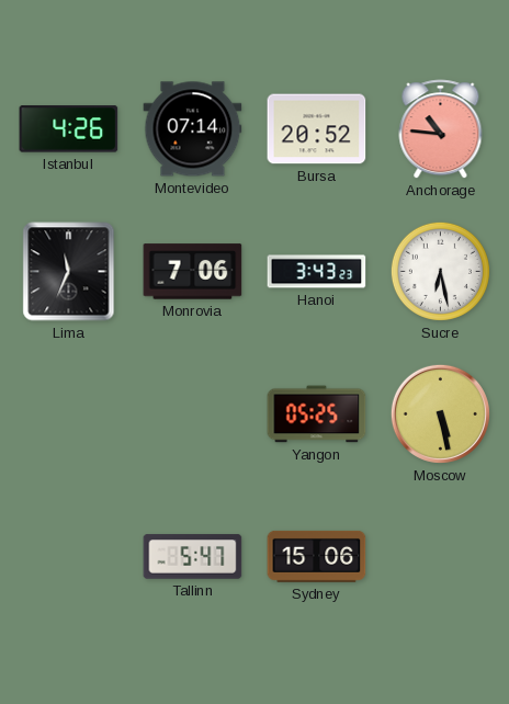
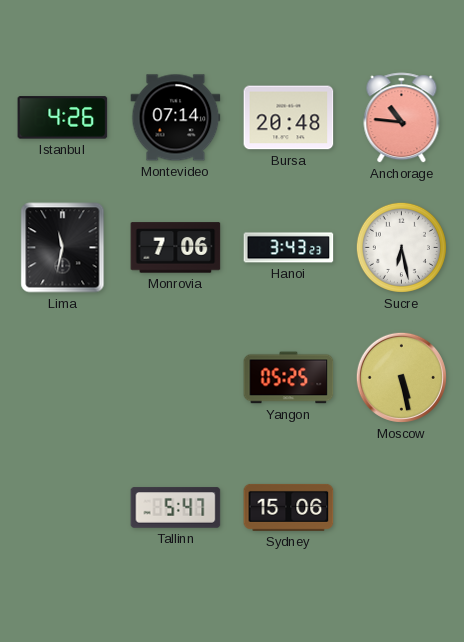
Bursa: 20:52 -> 20:48 (289, 118)
Lima: 11:34 -> 11:32 (63, 248)
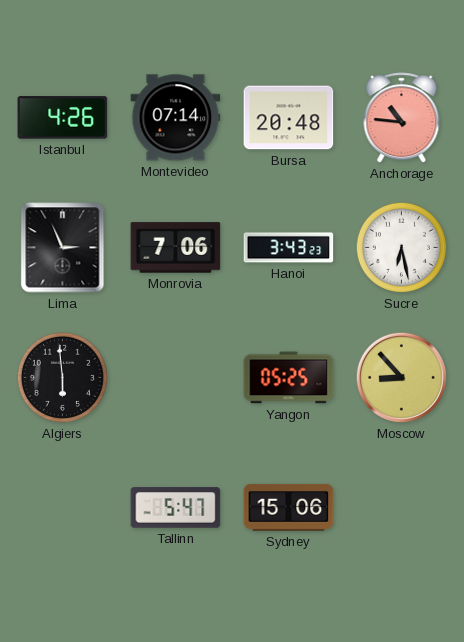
Lima: 11:32 -> 2:56 (63, 248)
Algiers: none -> 5:59 (62, 377)
Moscow: 5:28 -> 8:53 (401, 377)
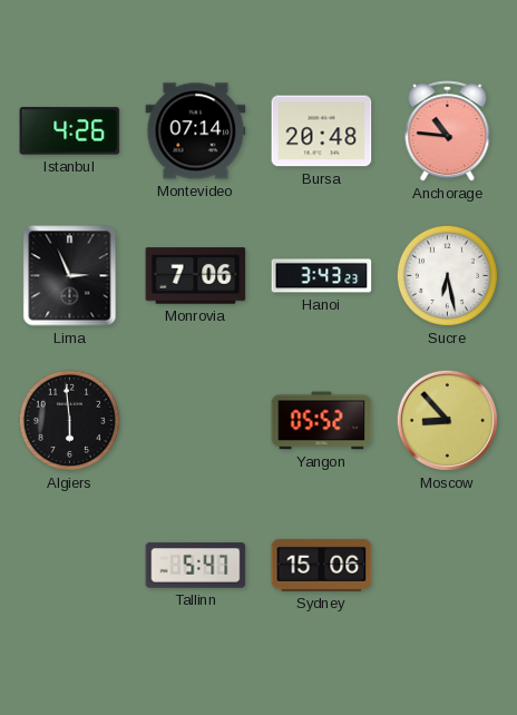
Yangon: 05:25 -> 05:52 (322, 421)
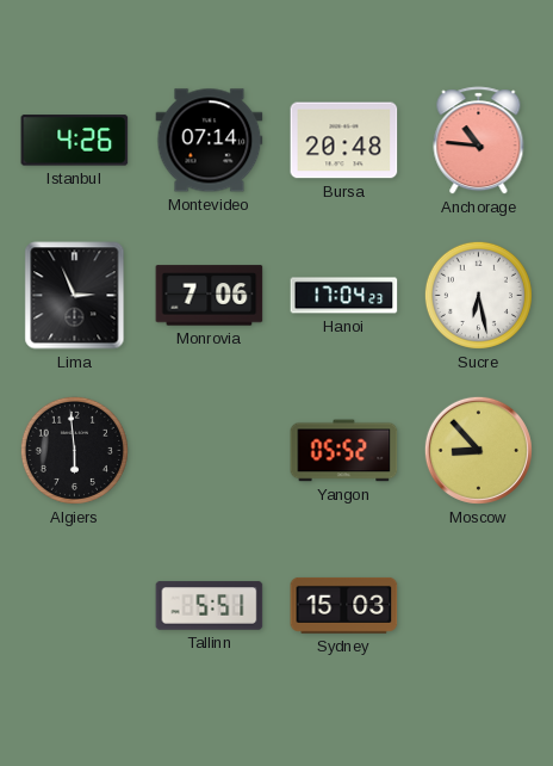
Hanoi: 3:43 -> 17:04 (344, 296)
Tallinn: 5:47 -> 5:51 (210, 606)
Sydney: 15:06 -> 15:03 (344, 605)
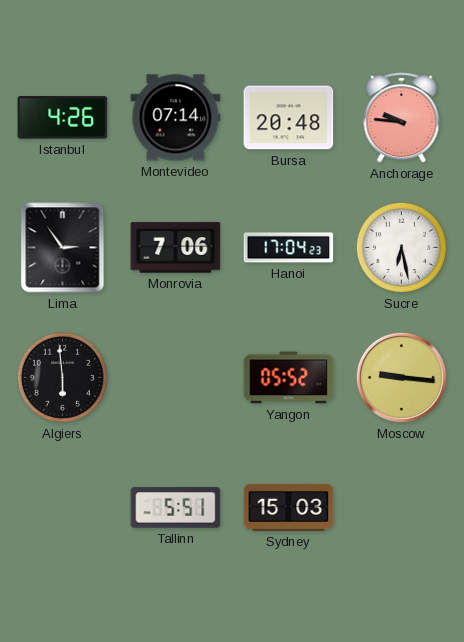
Anchorage: 10:46 -> 9:46 (402, 118)
Lima: 2:56 -> 2:54 (63, 248)
Moscow: 8:53 -> 9:16 (401, 377)
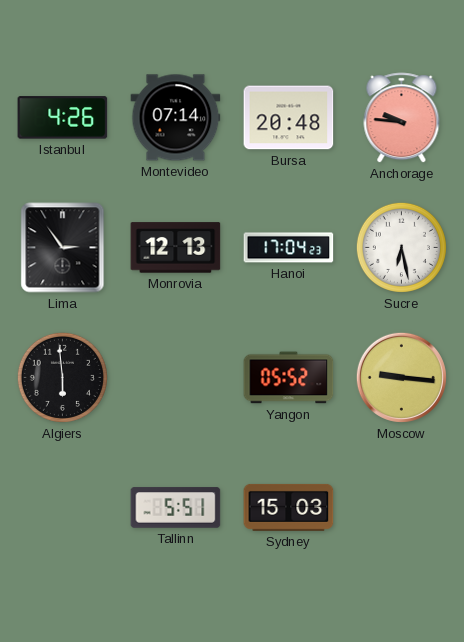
Monrovia: 7:06 -> 12:13 (176, 248)
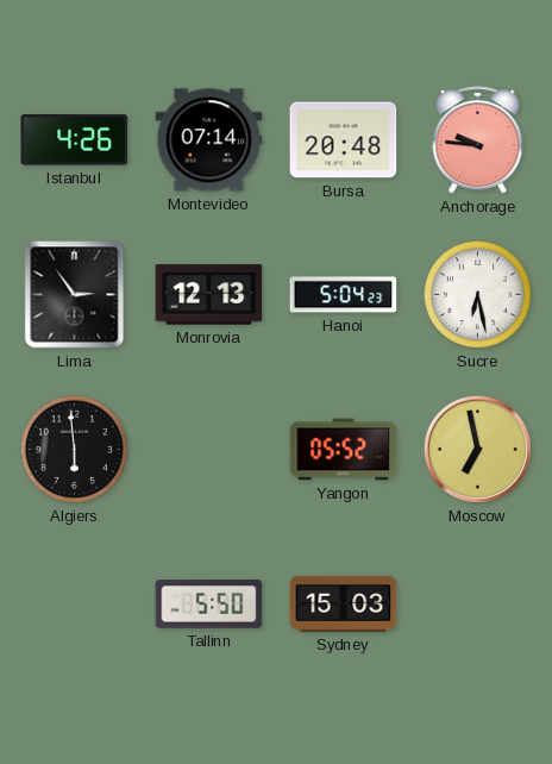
Hanoi: 17:04 -> 5:04 (344, 295)
Moscow: 9:16 -> 6:58 (477, 449)
Tallinn: 5:51 -> 5:50 (209, 605)
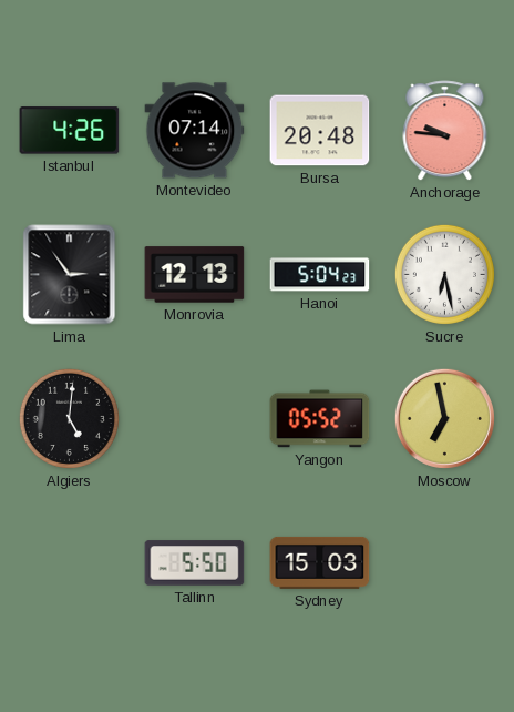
Algiers: 5:59 -> 5:01 (69, 418)
